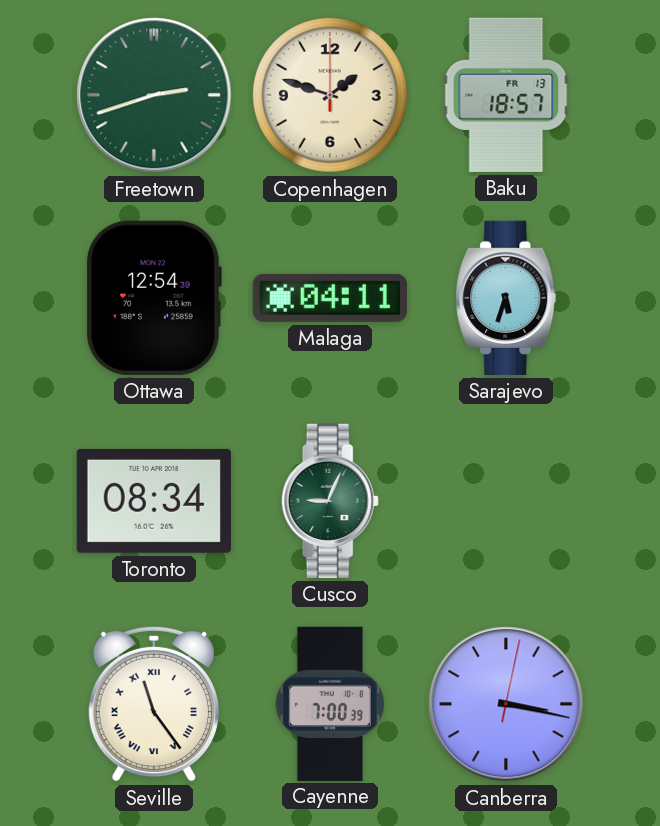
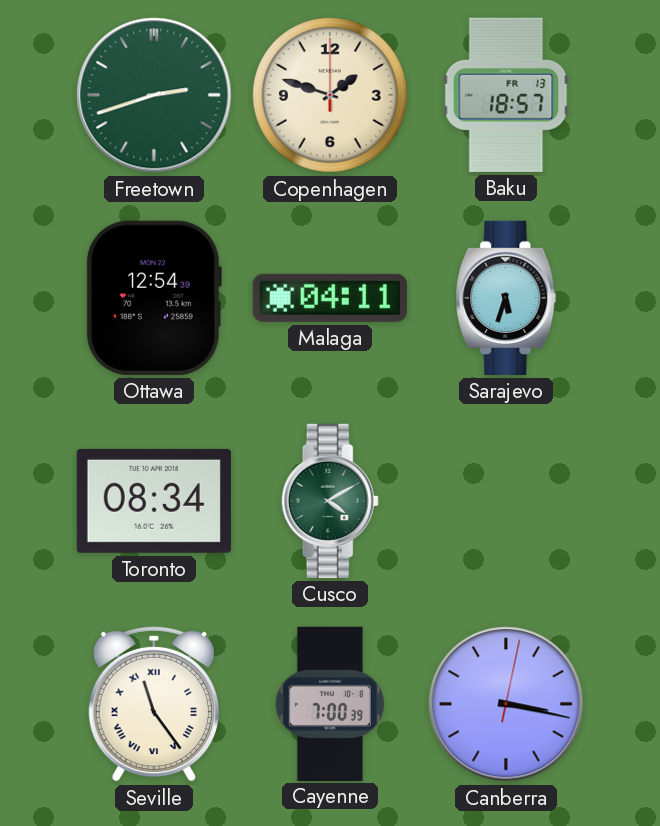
Cusco: 9:04 -> 4:10 (330, 501)
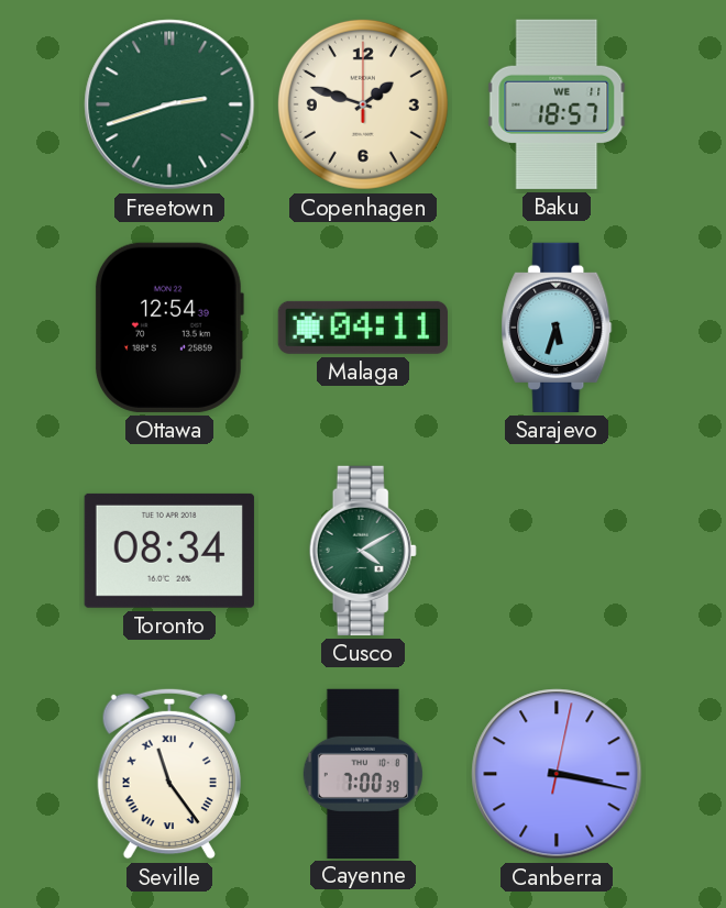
Baku date: FR 13 -> WE 11 (557, 104)
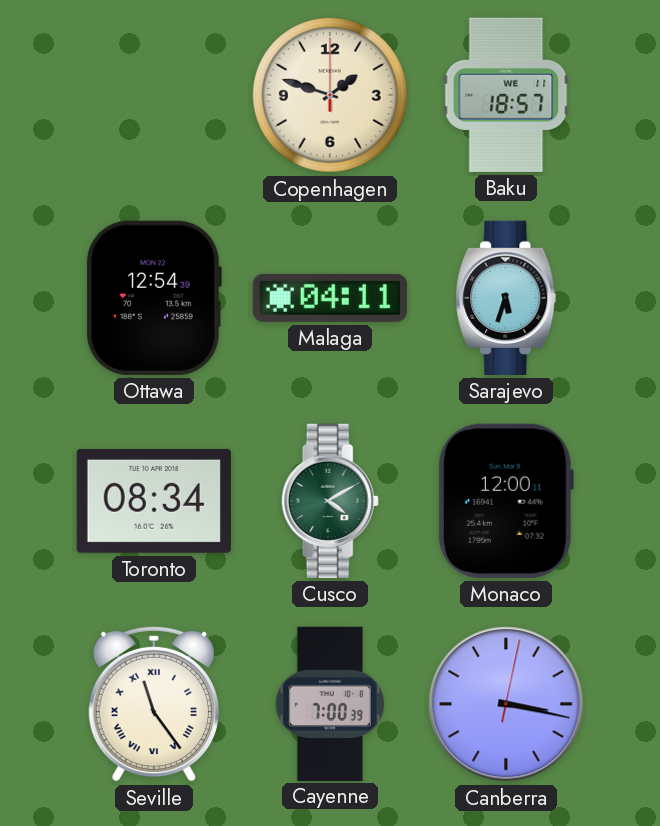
Freetown: 2:42 -> none (169, 104)
Monaco: none -> 12:00 (506, 501)
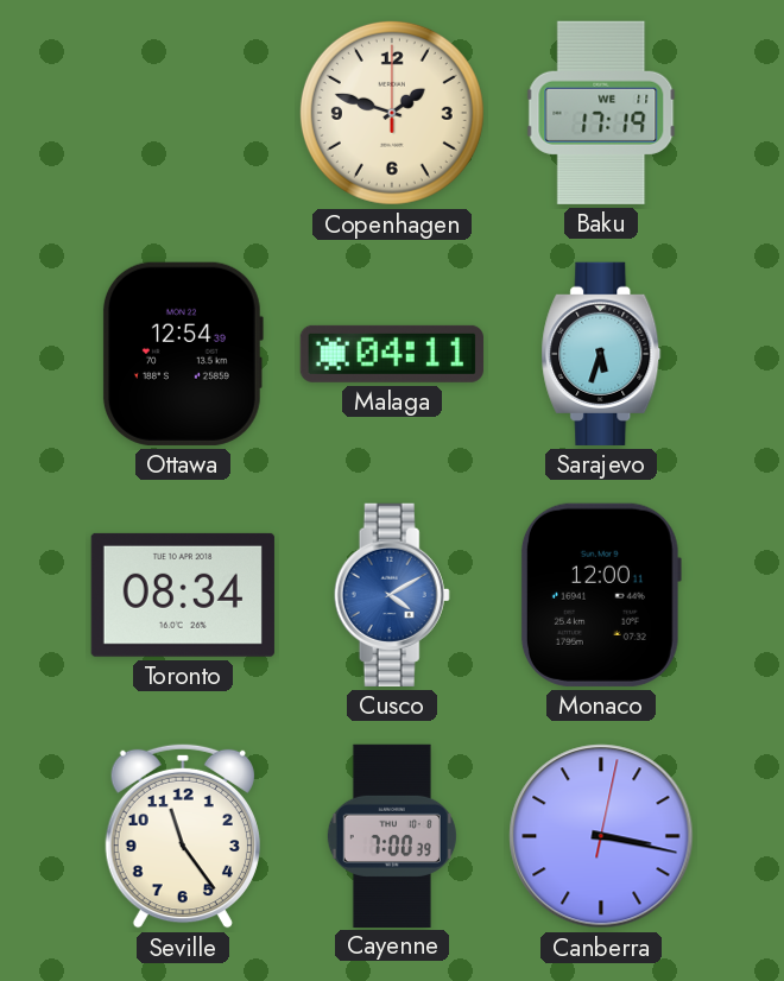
Baku: 18:57 -> 17:19 (601, 113)
Cusco dial: green -> blue (392, 595)
Seville numerals: Roman -> Arabic (183, 836)
